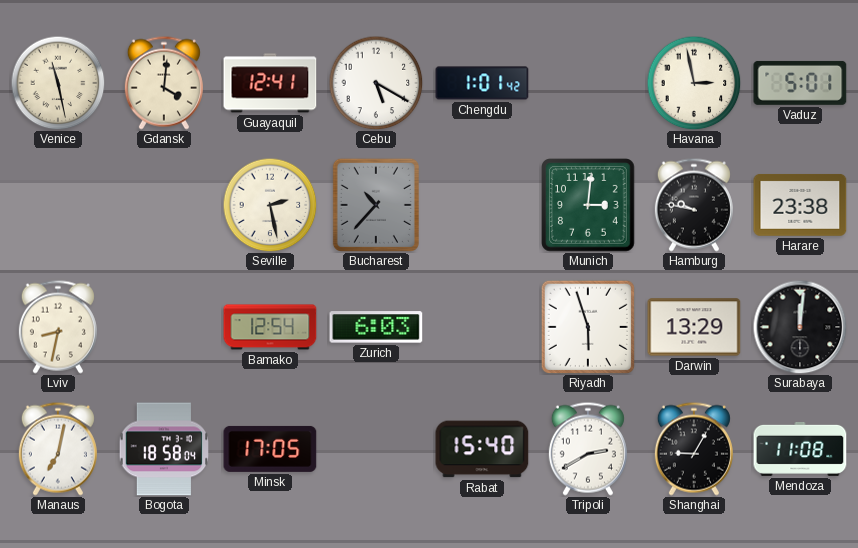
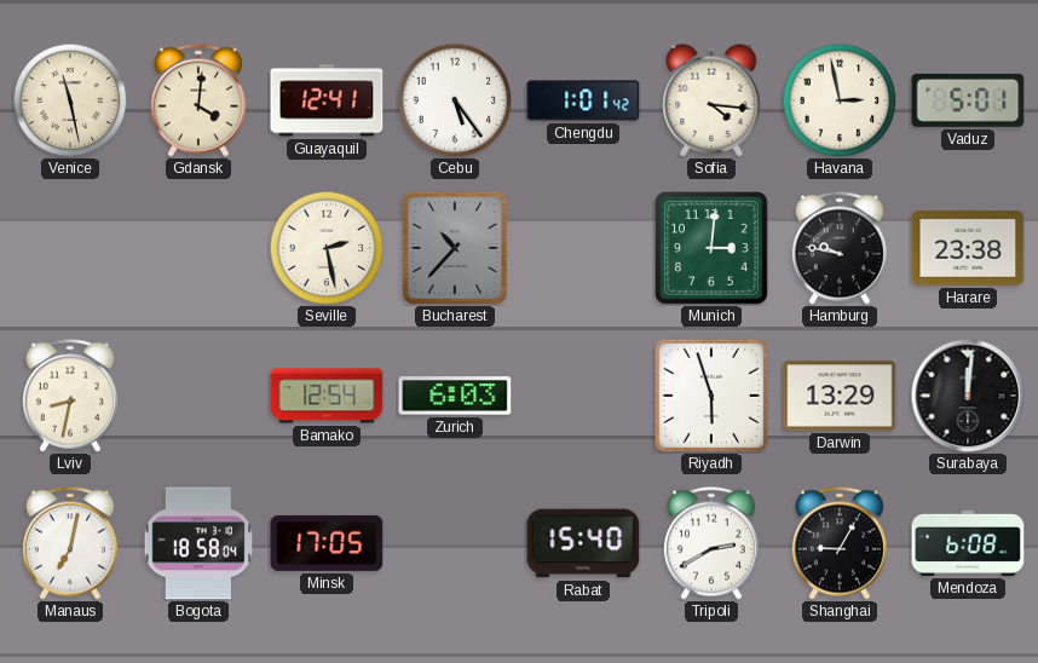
Cebu: 5:20 -> 5:24 (455, 100)
Sofia: none -> 4:16 (711, 100)
Mendoza: 11:08 -> 6:08 (968, 543)
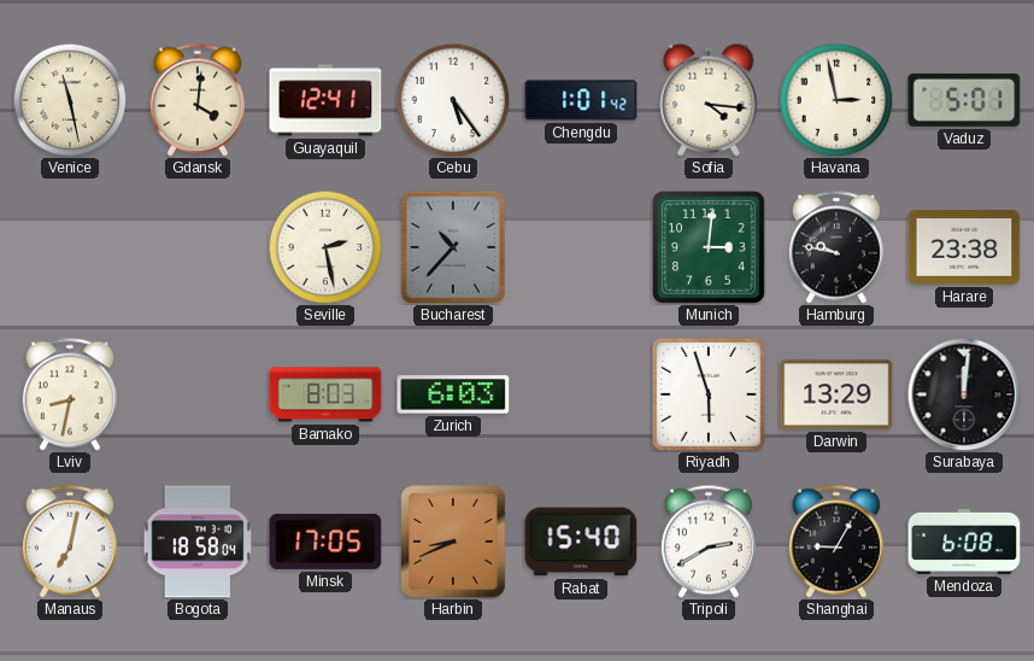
Bamako: 12:54 -> 8:03 (325, 394)
Harbin: none -> 8:41 (453, 542)
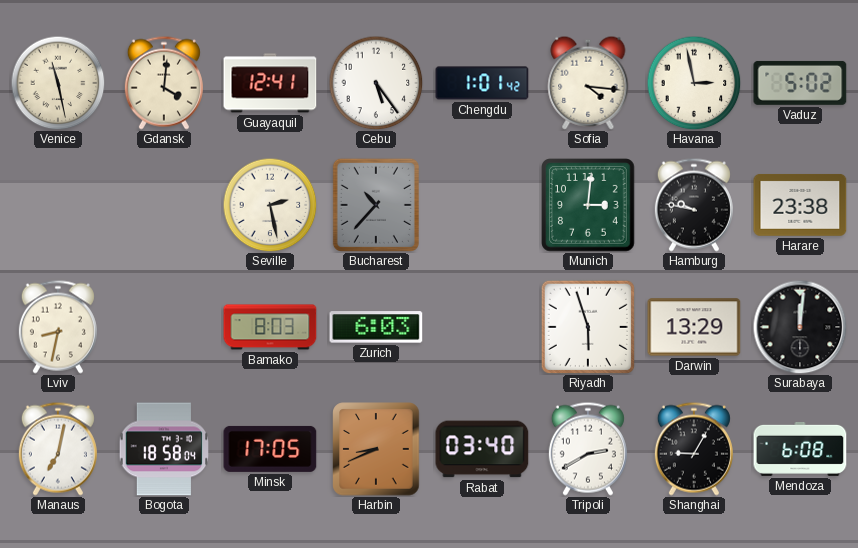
Vaduz: 5:01 -> 5:02 (800, 83)
Rabat: 15:40 -> 03:40 (482, 449)
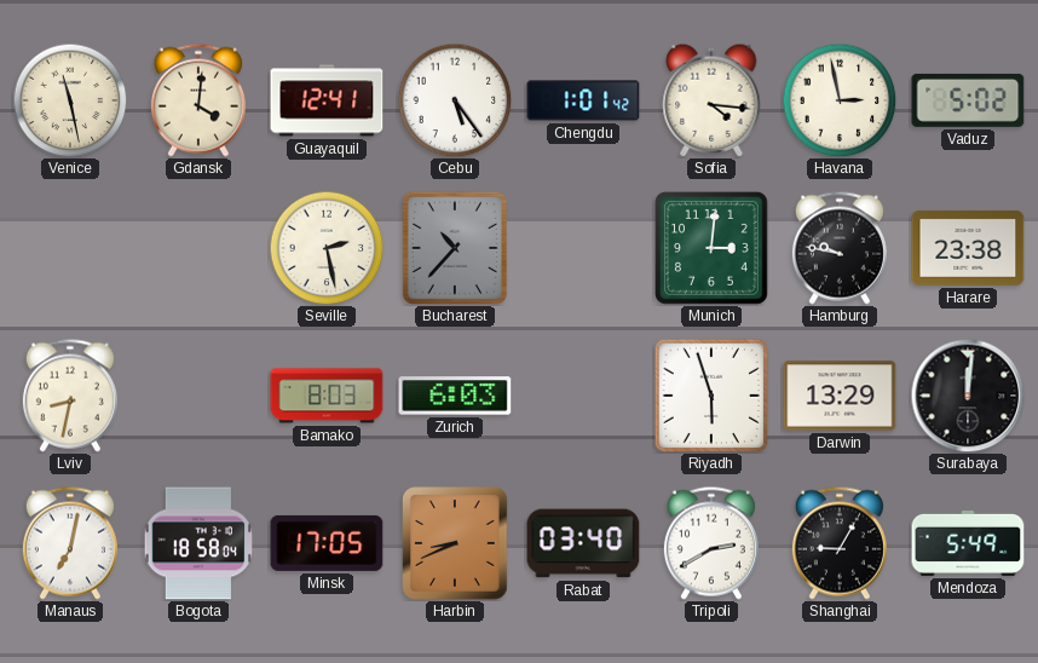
Mendoza: 6:08 -> 5:49 (968, 543)
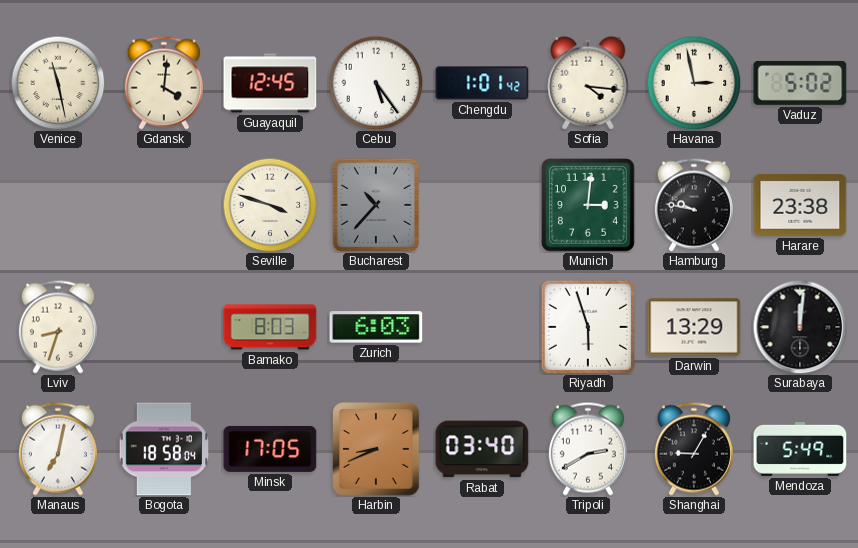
Guayaquil: 12:41 -> 12:45 (270, 83)
Seville: 2:28 -> 3:48 (270, 205)
Lviv: 8:32 -> 8:33 (58, 327)
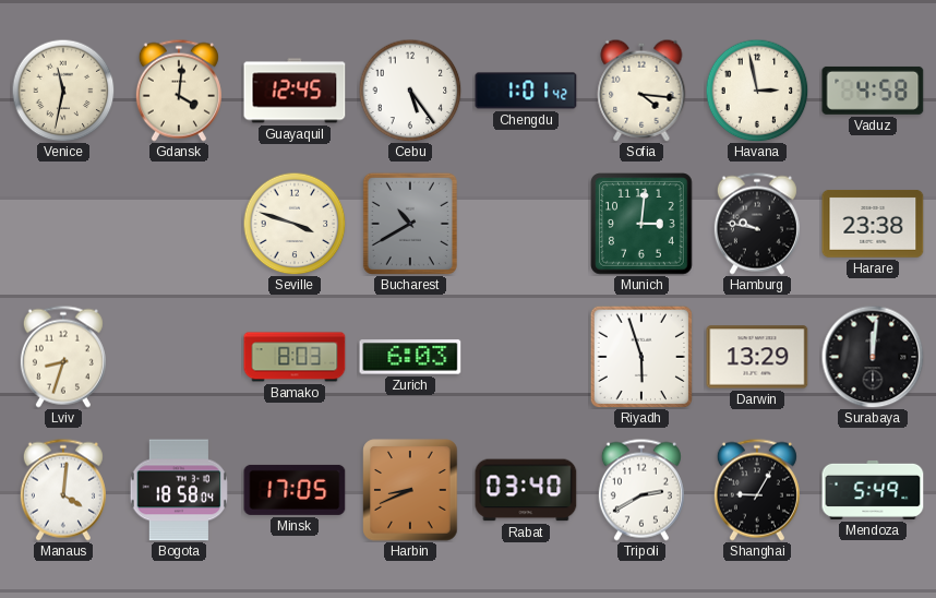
Venice: 11:28 -> 11:32 (63, 91)
Vaduz: 5:02 -> 4:58 (873, 91)
Bucharest: 10:37 -> 10:40 (410, 224)
Manaus: 7:02 -> 4:01 (63, 490)
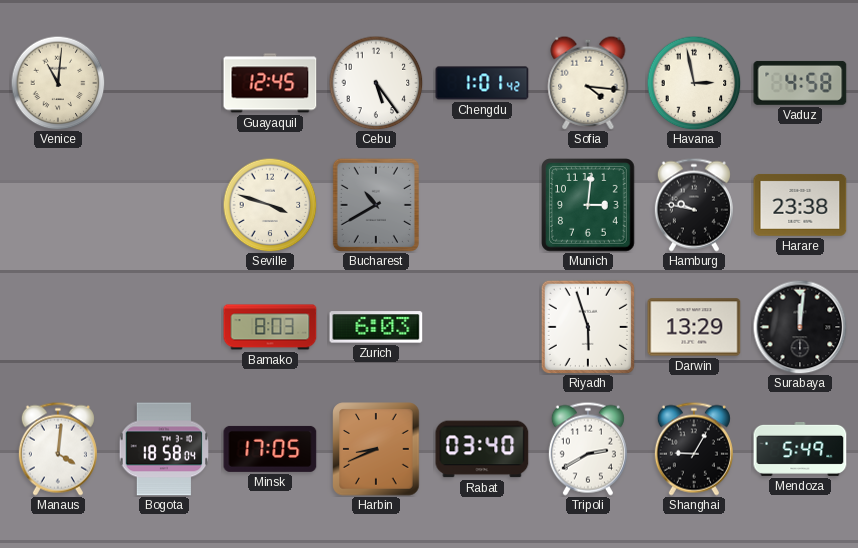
Venice: 11:32 -> 11:01 (58, 83)
Gdansk: 4:01 -> none (179, 91)
Lviv: 8:33 -> none (63, 357)
